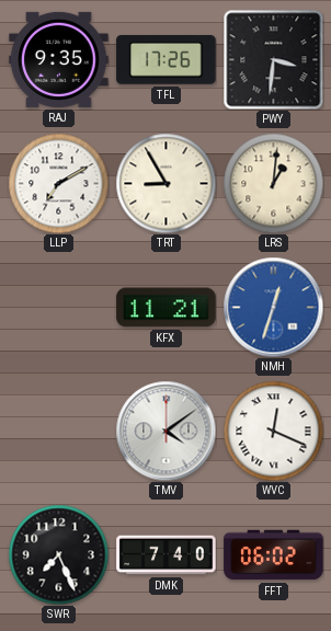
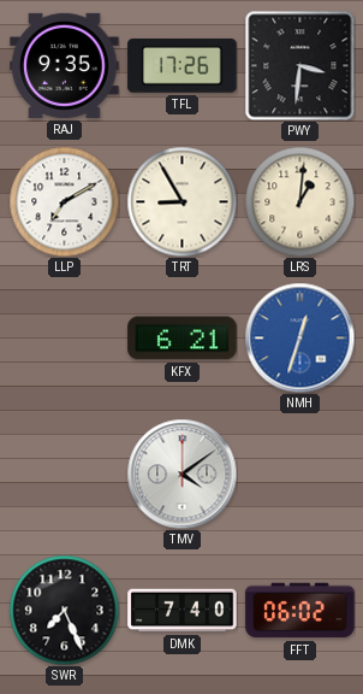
KFX: 11:21 -> 6:21 (183, 339)
WVC: 12:19 -> none (273, 431)
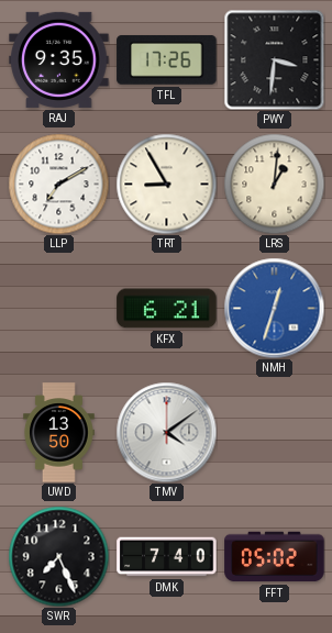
UWD: none -> 13:50 (59, 433)
FFT: 06:02 -> 05:02 (275, 557)
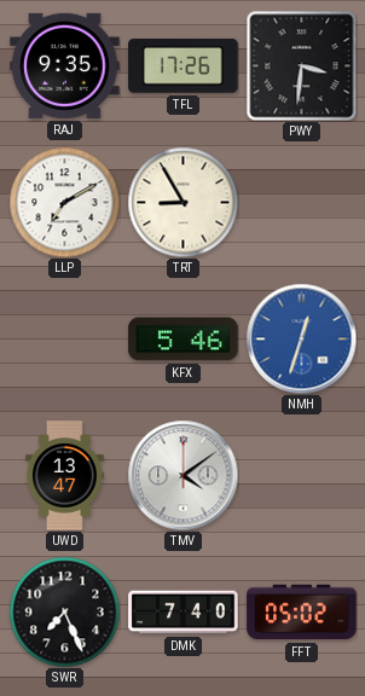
LRS: 1:01 -> none (274, 184)
KFX: 6:21 -> 5:46 (184, 340)
UWD: 13:50 -> 13:47 (65, 476)
